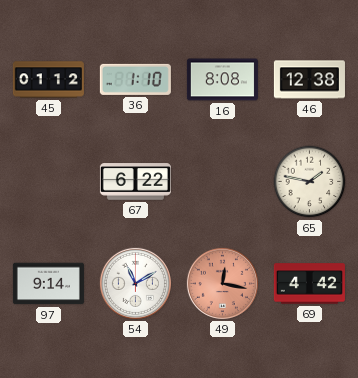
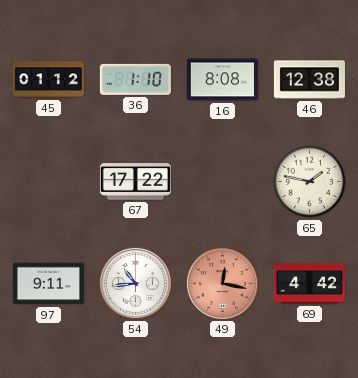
67: 6:22 -> 17:22 (135, 182)
97: 9:14 -> 9:11 (48, 284)
54: 11:10 -> 10:44 (135, 283)
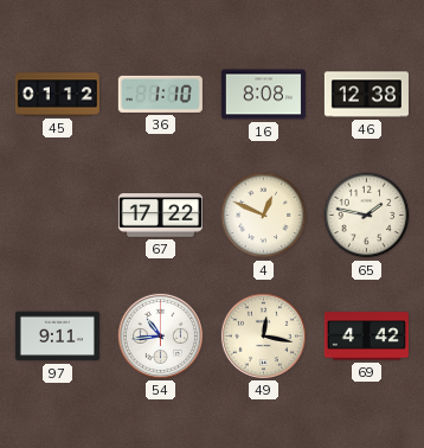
4: none -> 12:49 (264, 216)
49 dial: salmon -> cream (263, 335)
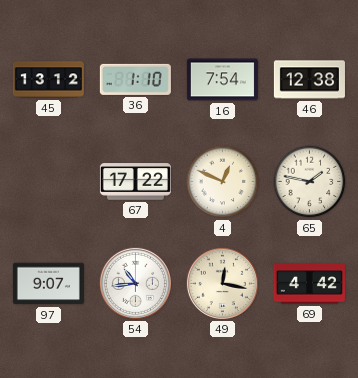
45: 01:12 -> 13:12 (48, 80)
16: 8:08 -> 7:54 (222, 80)
97: 9:11 -> 9:07 (48, 284)
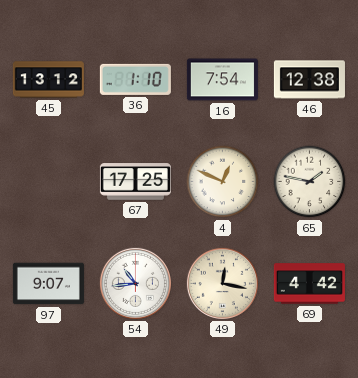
67: 17:22 -> 17:25 (135, 182)
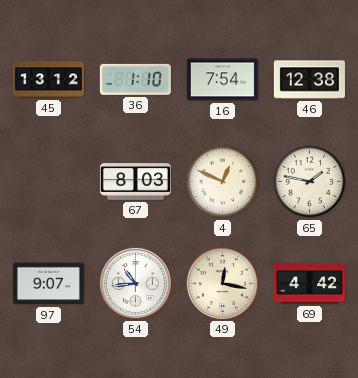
67: 17:25 -> 8:03 (135, 182)
